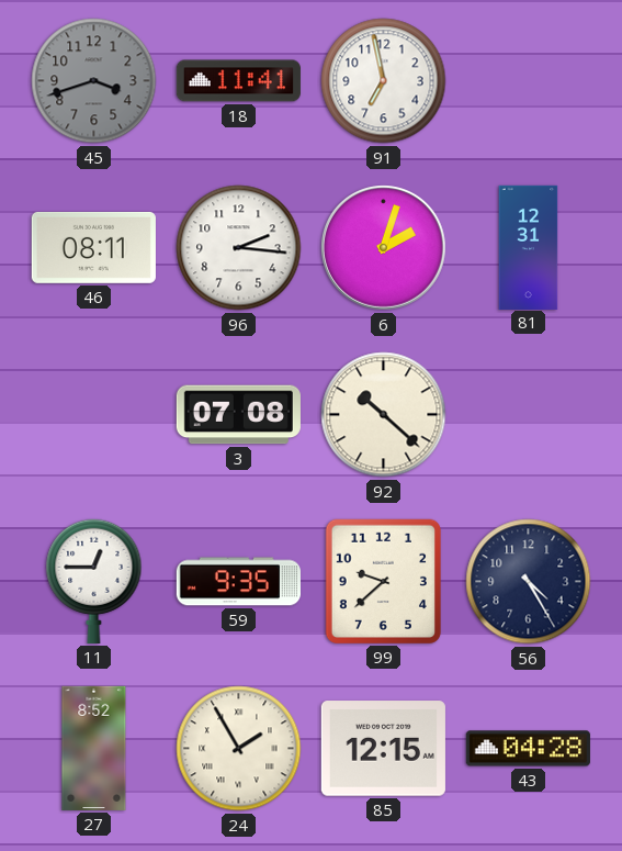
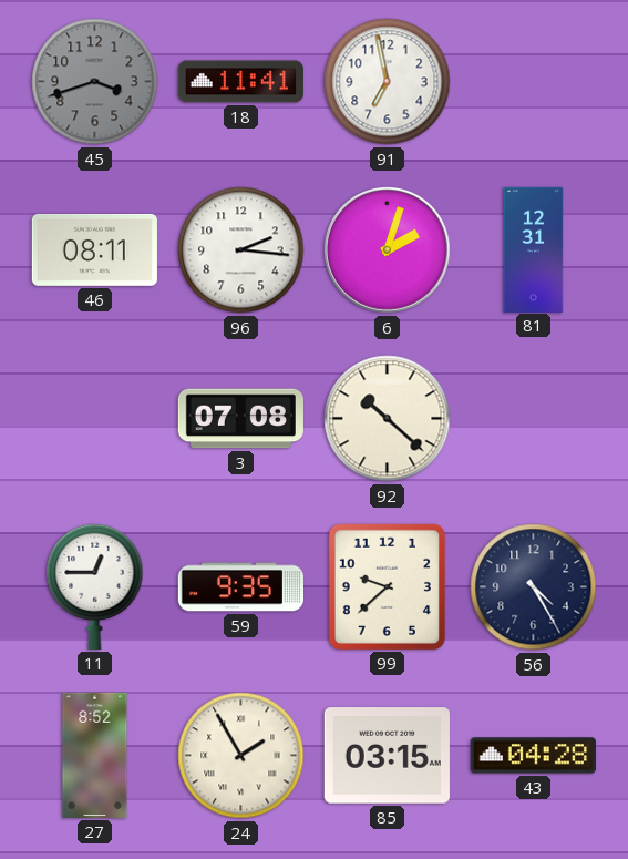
85: 12:15 -> 03:15 (387, 756)
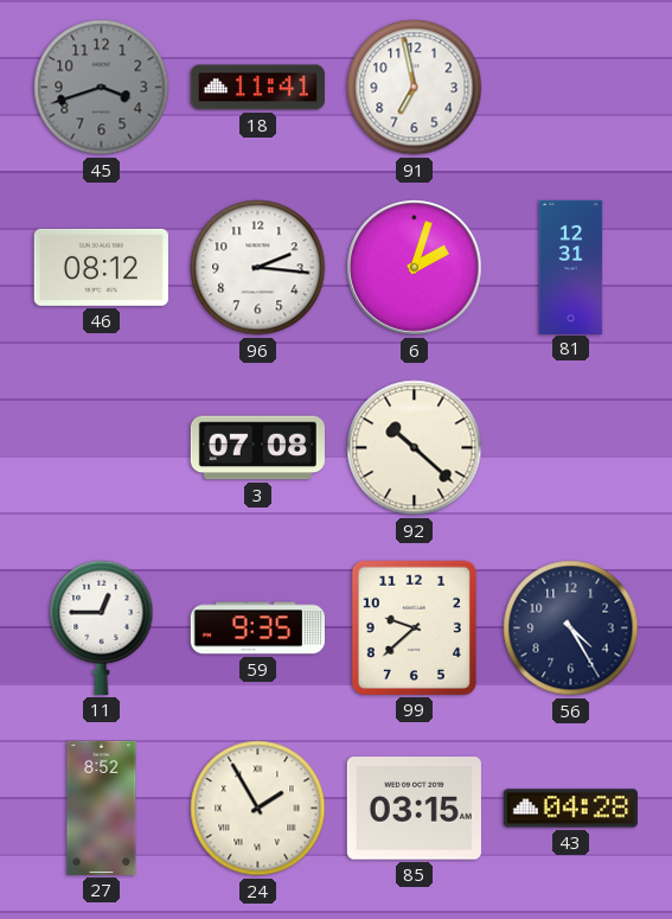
46: 08:11 -> 08:12 (101, 267)
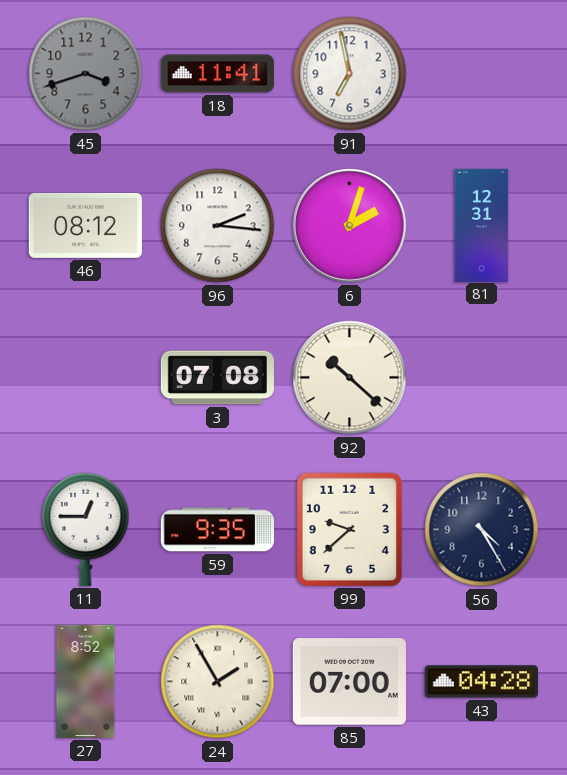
85: 03:15 -> 07:00 (349, 682)
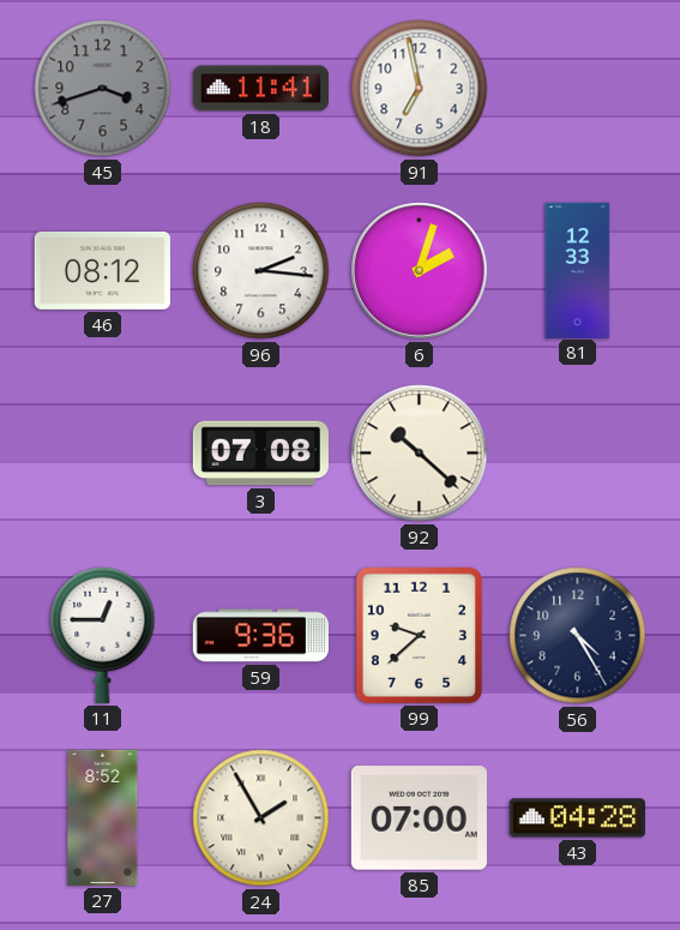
81: 12:31 -> 12:33 (578, 270)
59: 9:35 -> 9:36 (260, 636)
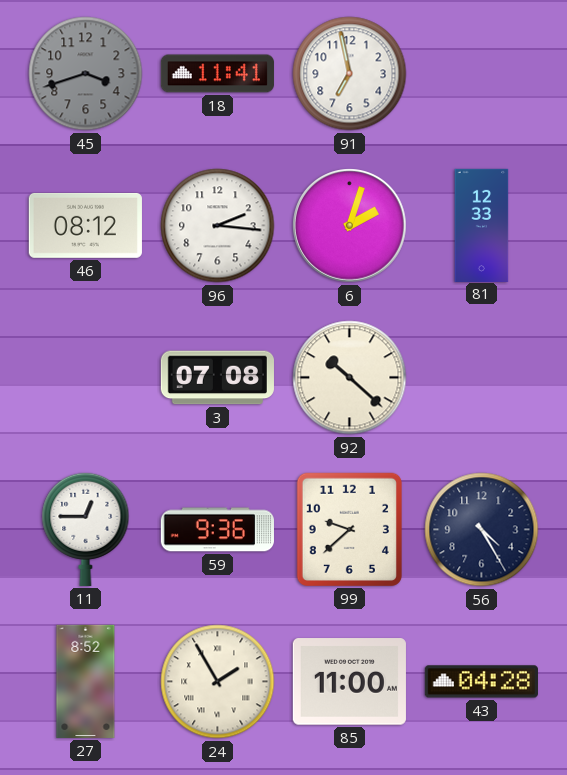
85: 07:00 -> 11:00 (349, 682)
